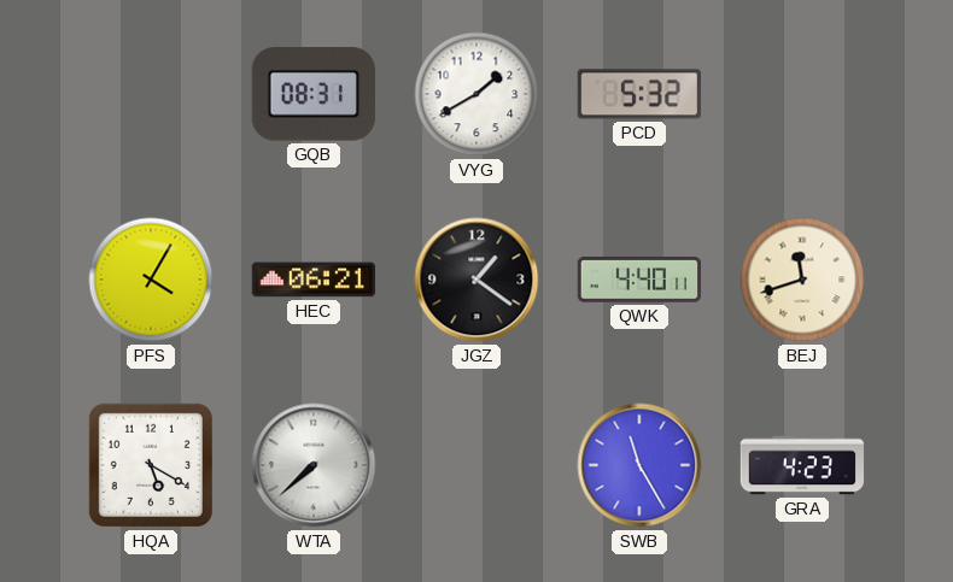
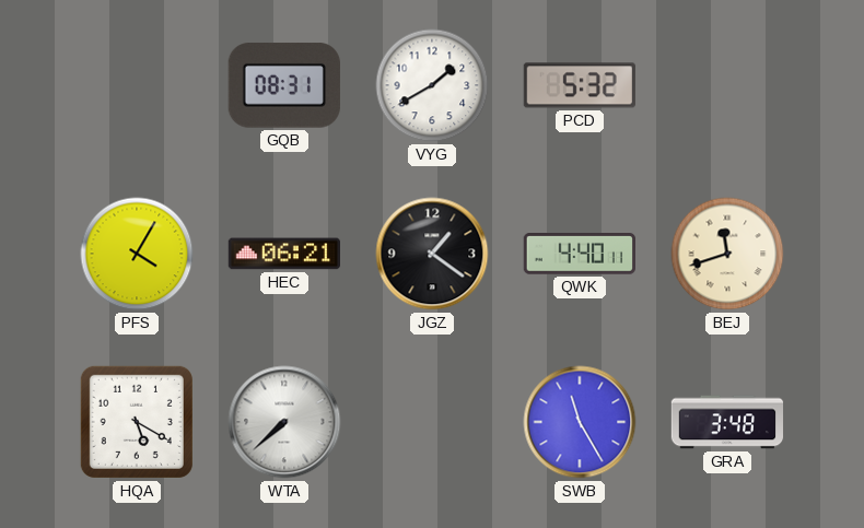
GRA: 4:23 -> 3:48 (727, 422)
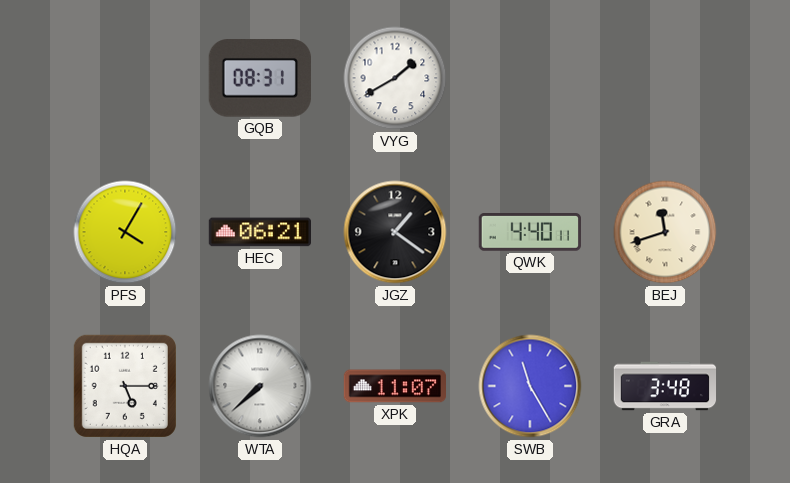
PCD: 5:32 -> none (579, 85)
HQA: 5:20 -> 5:15 (125, 386)
XPK: none -> 11:07 (394, 386)
